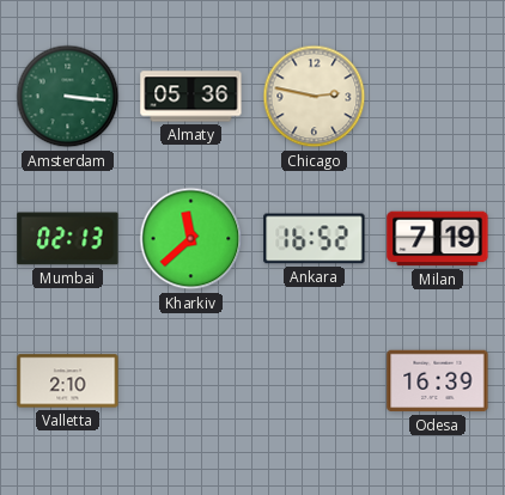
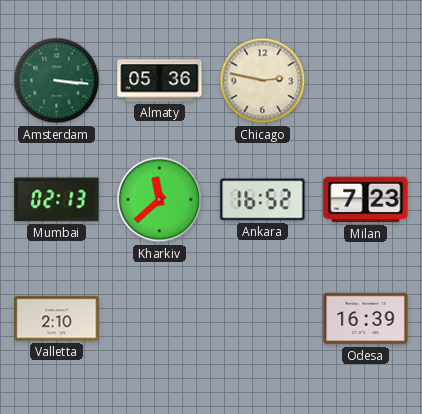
Milan: 7:19 -> 7:23 (366, 200)
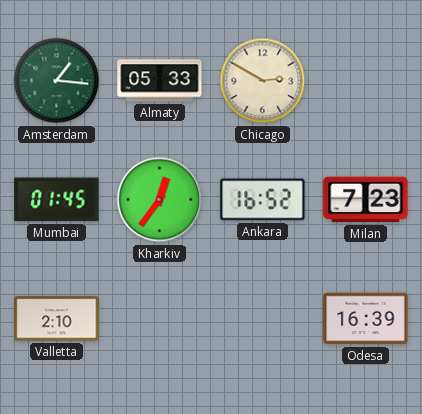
Amsterdam: 3:16 -> 1:16 (57, 81)
Almaty: 05:36 -> 05:33 (160, 81)
Chicago: 2:47 -> 2:50 (263, 81)
Mumbai: 02:13 -> 01:45 (57, 200)
Kharkiv: 11:38 -> 12:36 (160, 200)
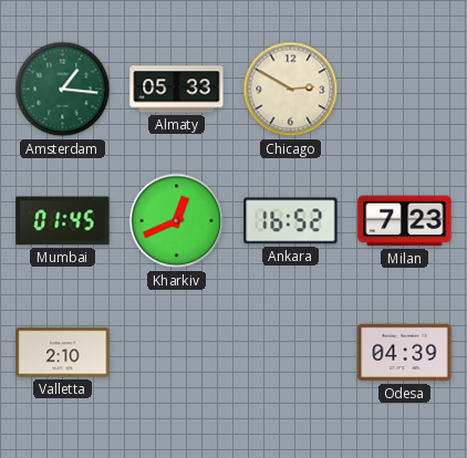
Kharkiv: 12:36 -> 12:41 (177, 221)
Odesa: 16:39 -> 04:39 (405, 353)
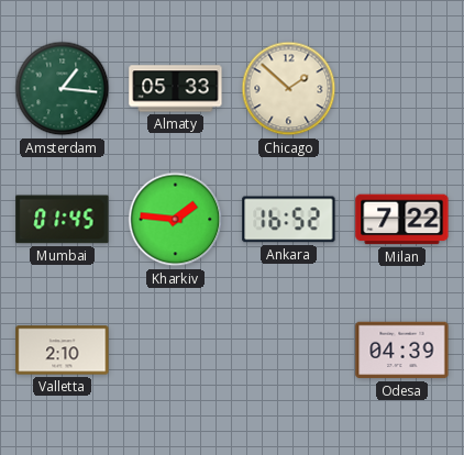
Chicago: 2:50 -> 1:52 (289, 89)
Kharkiv: 12:41 -> 1:46 (176, 220)
Milan: 7:23 -> 7:22 (402, 220)
